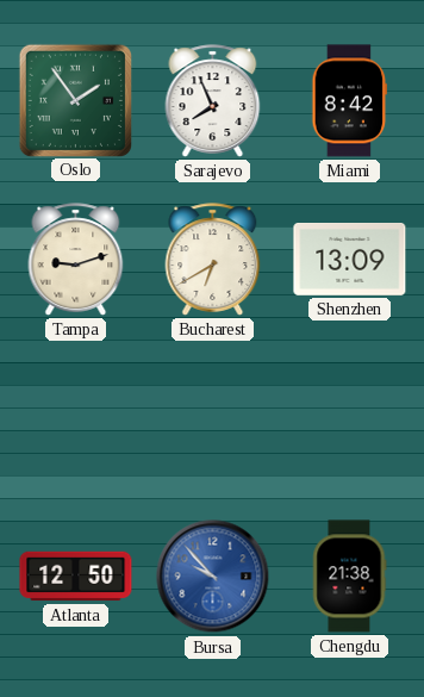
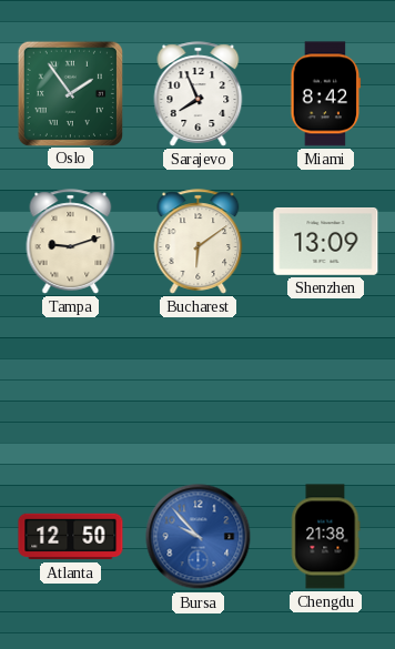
Bucharest: 6:40 -> 6:09 (199, 242)
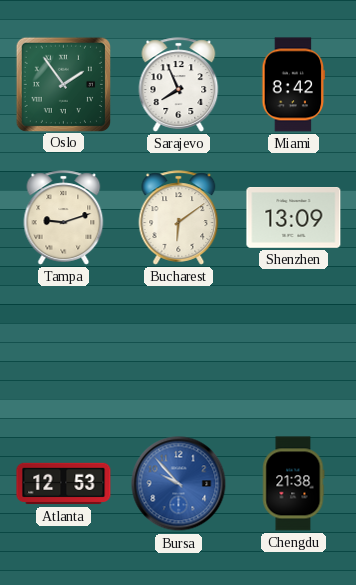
Atlanta: 12:50 -> 12:53 (64, 484)
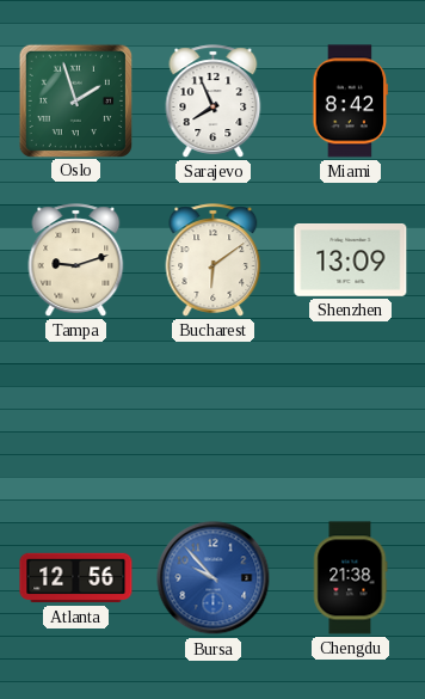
Oslo: 1:54 -> 1:57 (75, 100)
Atlanta: 12:53 -> 12:56 (76, 578)
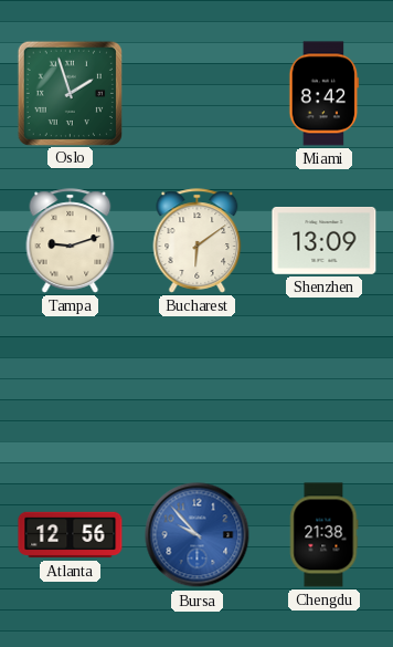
Sarajevo: 7:56 -> none (214, 102)
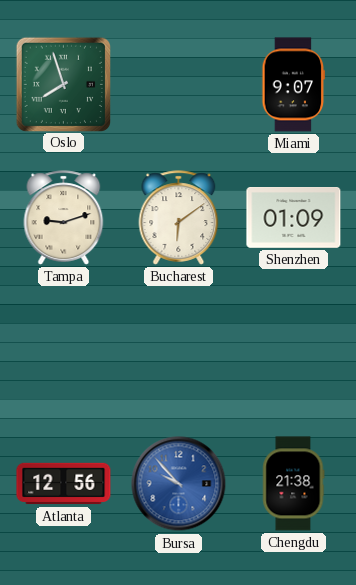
Oslo: 1:57 -> 7:57 (63, 84)
Miami: 8:42 -> 9:07 (294, 85)
Shenzhen: 13:09 -> 01:09 (294, 218)
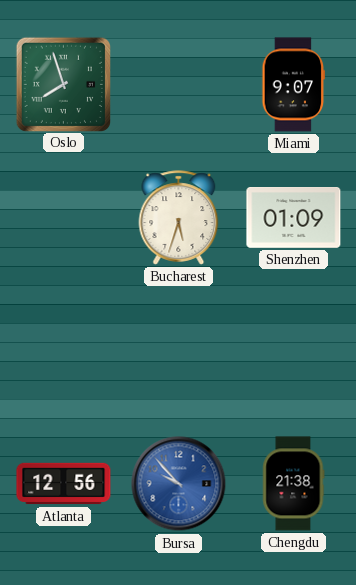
Tampa: 9:12 -> none (64, 218)
Bucharest: 6:09 -> 5:33 (179, 218)
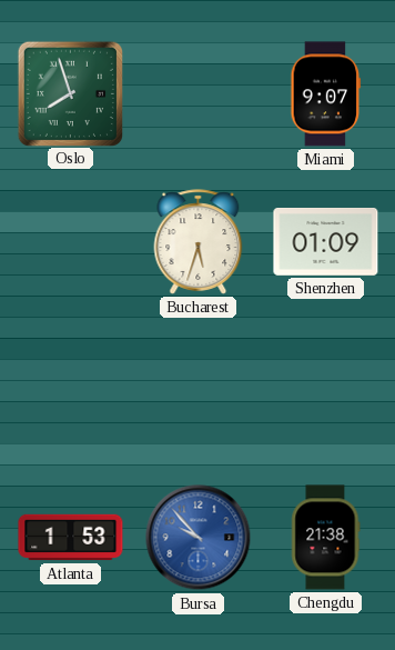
Atlanta: 12:56 -> 1:53 (71, 538)
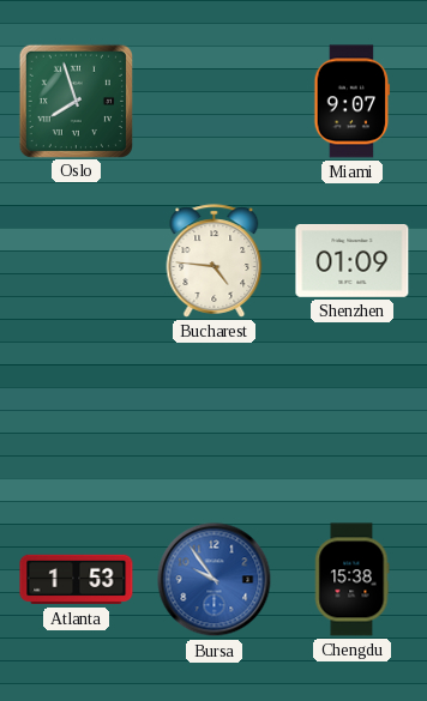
Bucharest: 5:33 -> 4:46 (215, 261)
Bursa: 9:53 -> 9:54 (215, 580)
Chengdu: 21:38 -> 15:38 (351, 580)
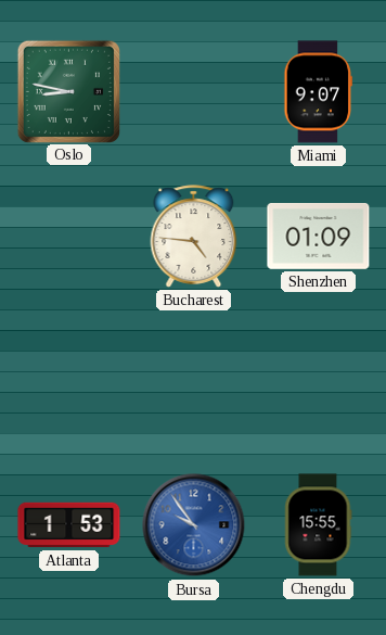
Oslo: 7:57 -> 8:47 (68, 91)
Chengdu: 15:38 -> 15:55 (318, 525)
